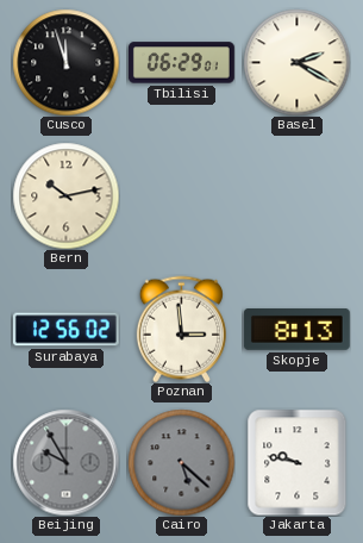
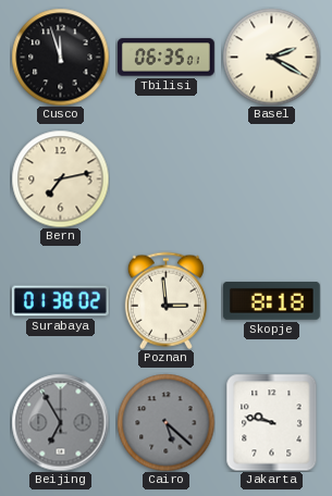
Tbilisi: 06:29 -> 06:35 (165, 58)
Bern: 10:13 -> 7:13 (60, 178)
Surabaya: 12:56 -> 01:38 (60, 301)
Skopje: 8:13 -> 8:18 (271, 301)
Beijing: 9:55 -> 6:55 (60, 422)
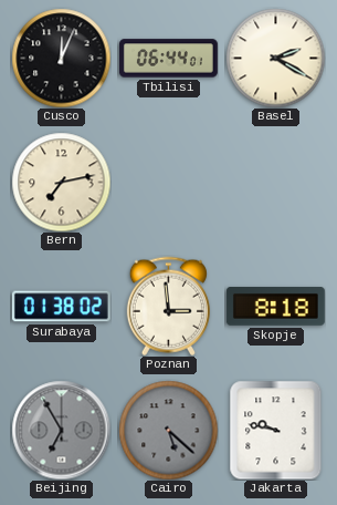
Cusco: 11:57 -> 12:04 (61, 58)
Tbilisi: 06:35 -> 06:44 (168, 59)
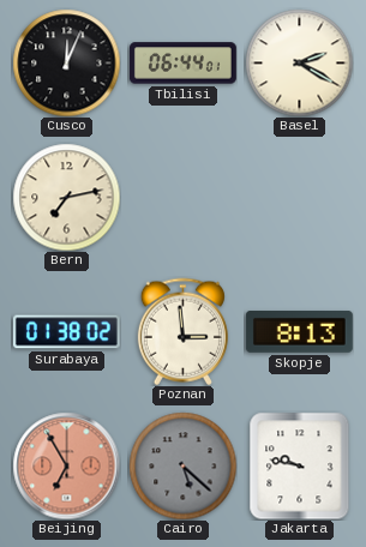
Skopje: 8:18 -> 8:13 (299, 332)
Beijing dial: grey -> salmon (66, 465)
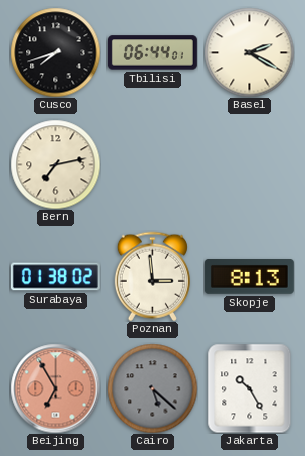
Cusco: 12:04 -> 7:42 (55, 52)
Jakarta: 9:47 -> 10:25 (250, 388)
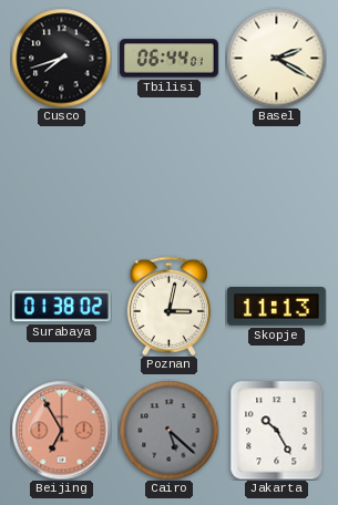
Bern: 7:13 -> none (55, 164)
Poznan: 2:59 -> 3:02 (168, 306)
Skopje: 8:13 -> 11:13 (276, 307)
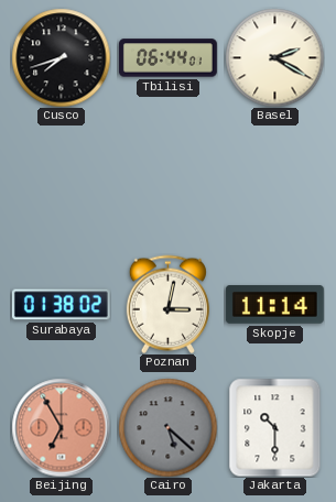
Skopje: 11:13 -> 11:14 (274, 305)
Jakarta: 10:25 -> 10:30 (275, 427)
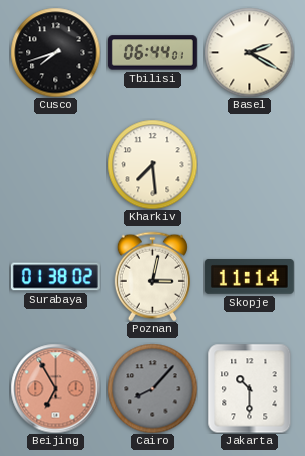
Kharkiv: none -> 7:29 (152, 164)
Cairo: 5:22 -> 8:07 (152, 388)
